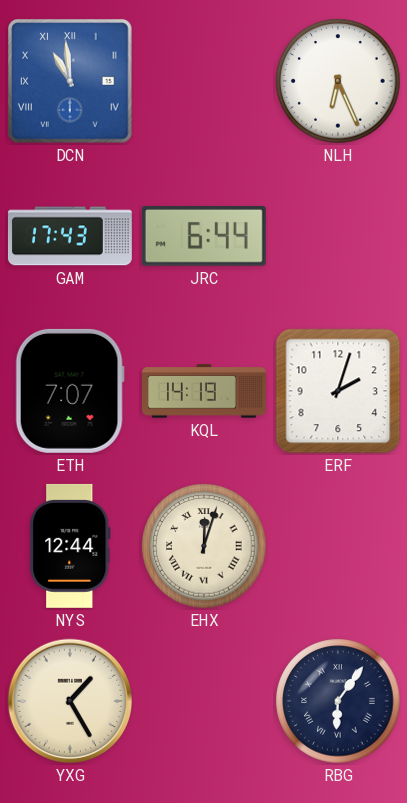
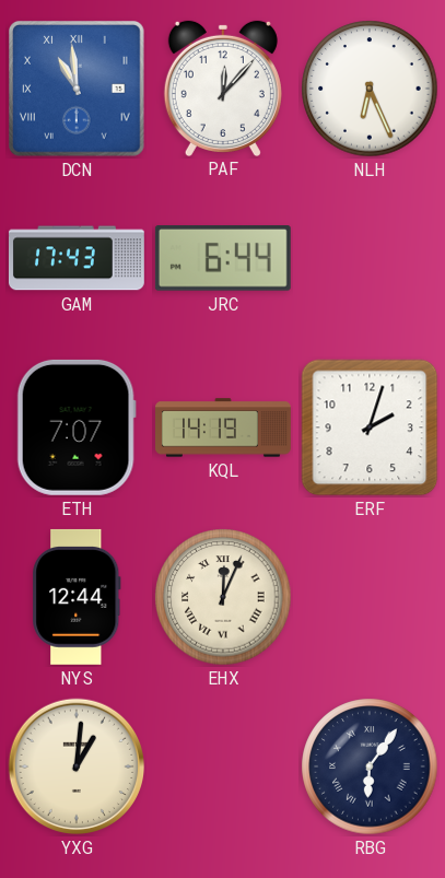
PAF: none -> 12:07 (223, 87)
EHX: 12:03 -> 12:04 (223, 597)
YXG: 1:25 -> 1:01 (77, 766)
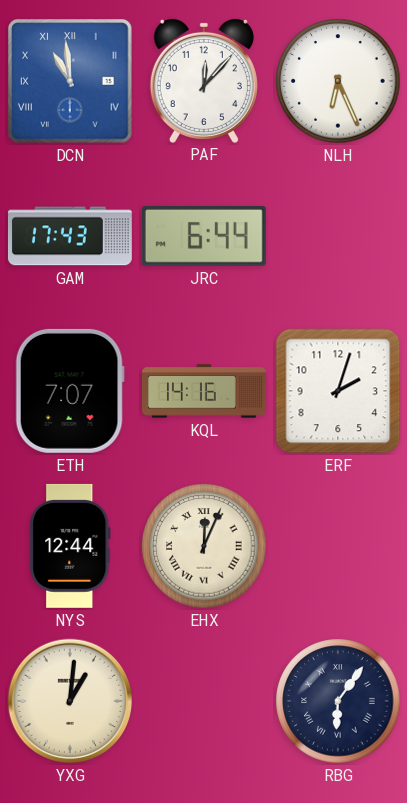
KQL: 14:19 -> 14:16 (205, 391)
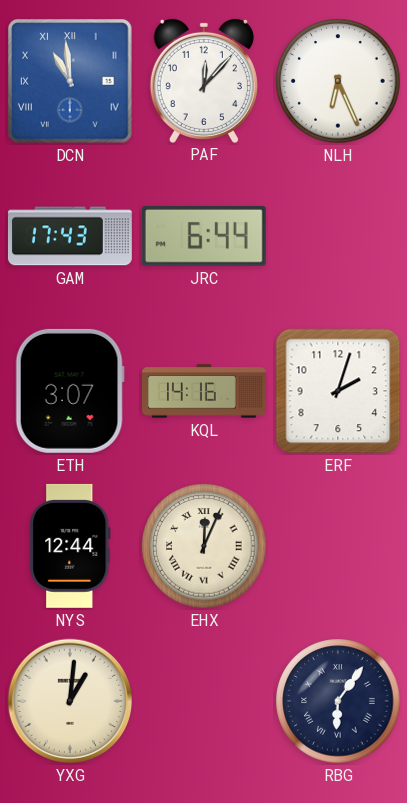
ETH: 7:07 -> 3:07 (70, 391)
